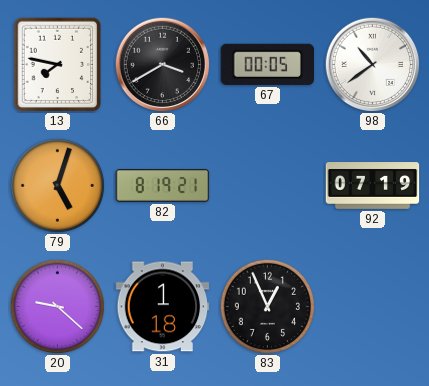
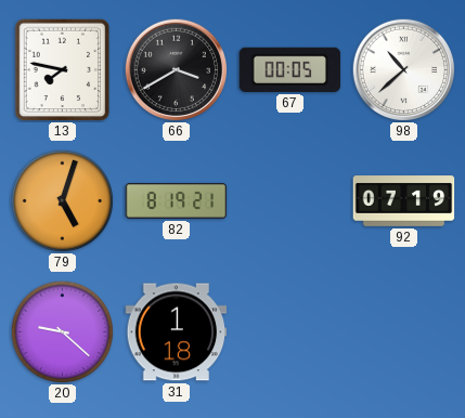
98: 10:39 -> 10:38 (403, 69)
83: 12:56 -> none (267, 306)
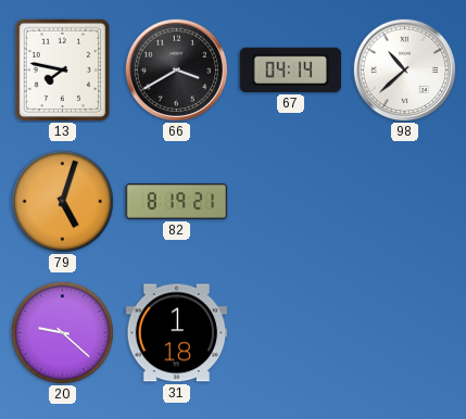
67: 00:05 -> 04:14 (291, 69)
92: 07:19 -> none (404, 201)
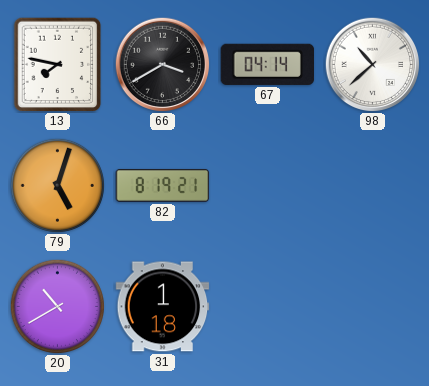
20: 9:22 -> 10:40 (57, 306)
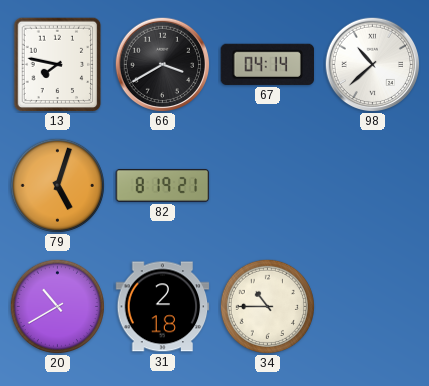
31: 1:18 -> 2:18 (163, 307)
34: none -> 10:45 (267, 306)
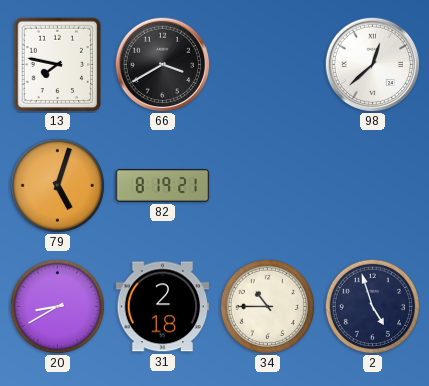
67: 04:14 -> none (268, 64)
98: 10:38 -> 12:38 (372, 64)
20: 10:40 -> 8:40 (57, 306)
2: none -> 4:57 (372, 306)
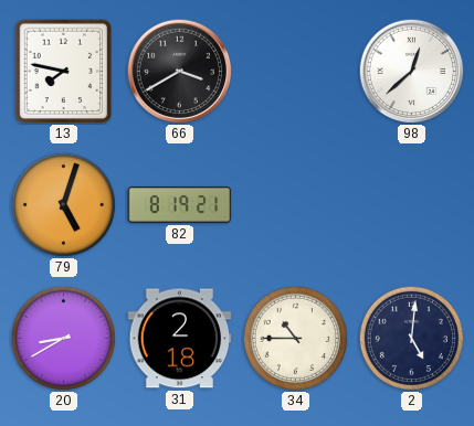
2: 4:57 -> 5:01 (411, 338)
